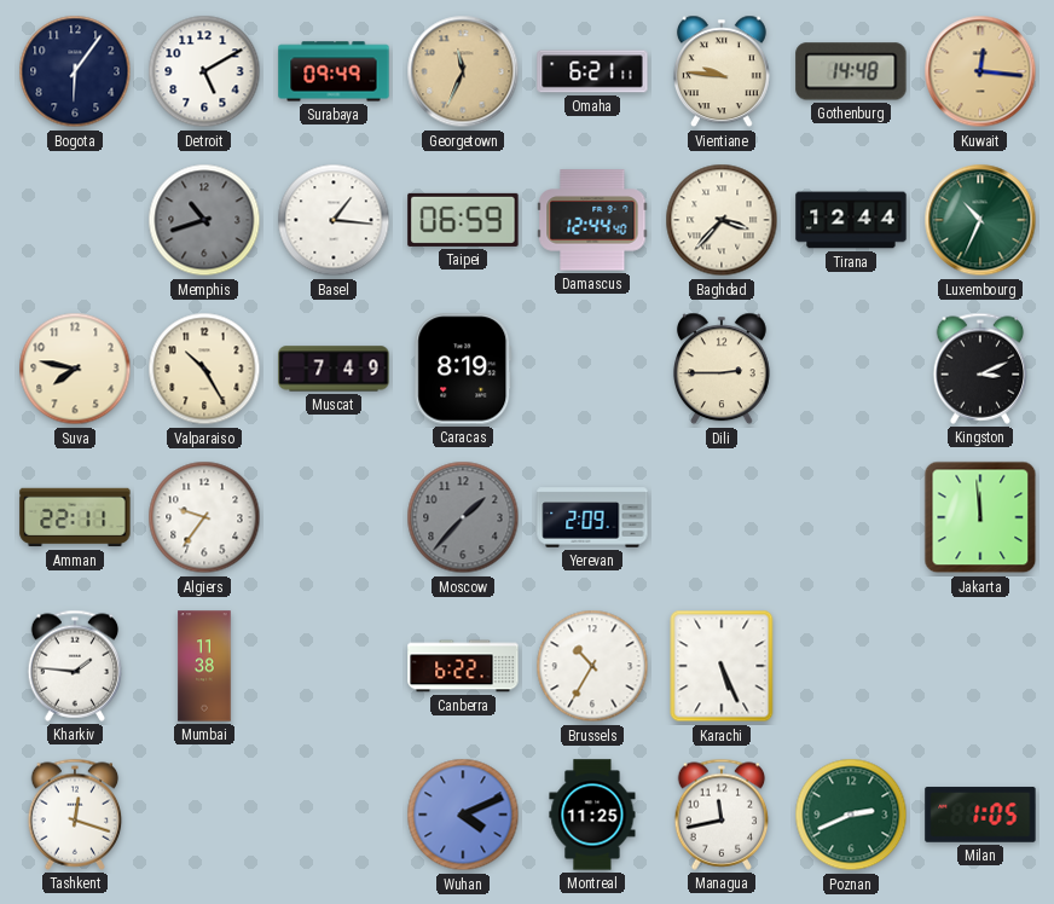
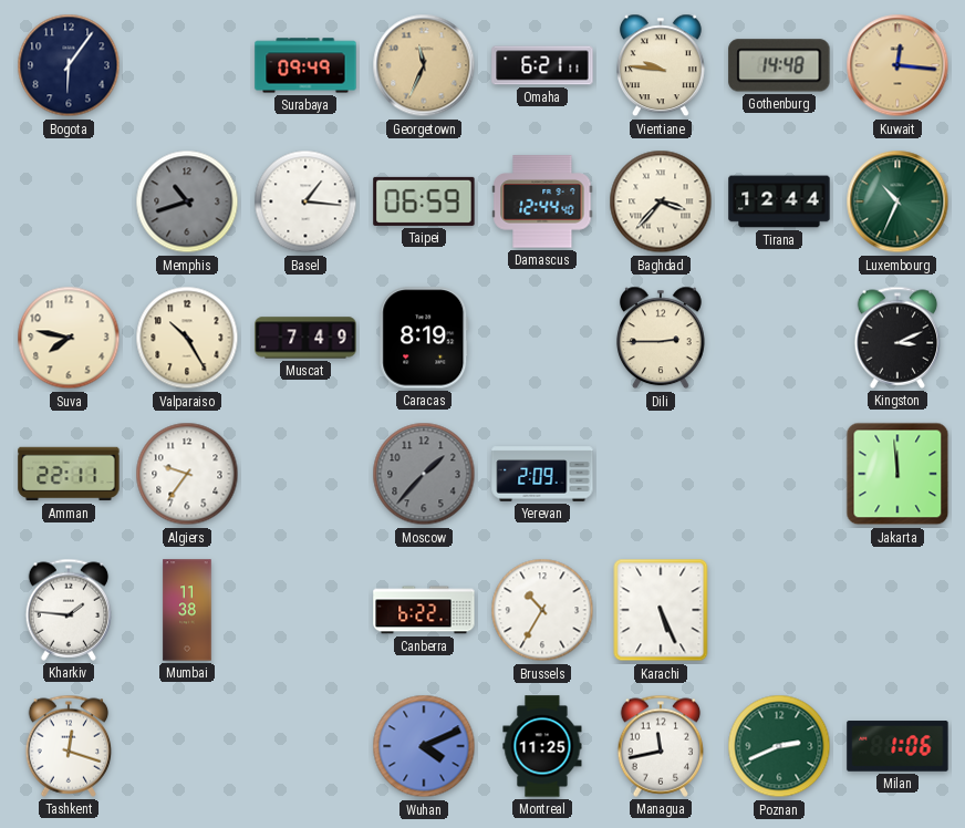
Detroit: 5:10 -> none (204, 71)
Milan: 1:05 -> 1:06 (897, 746)
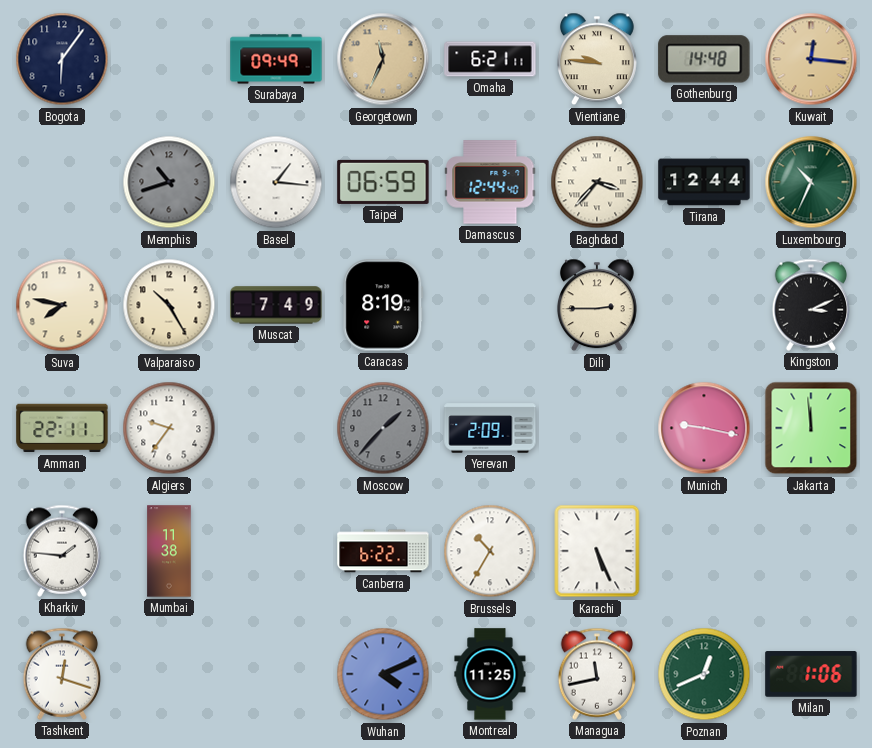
Munich: none -> 9:17 (704, 428)
Poznan: 2:41 -> 12:41 (704, 674)
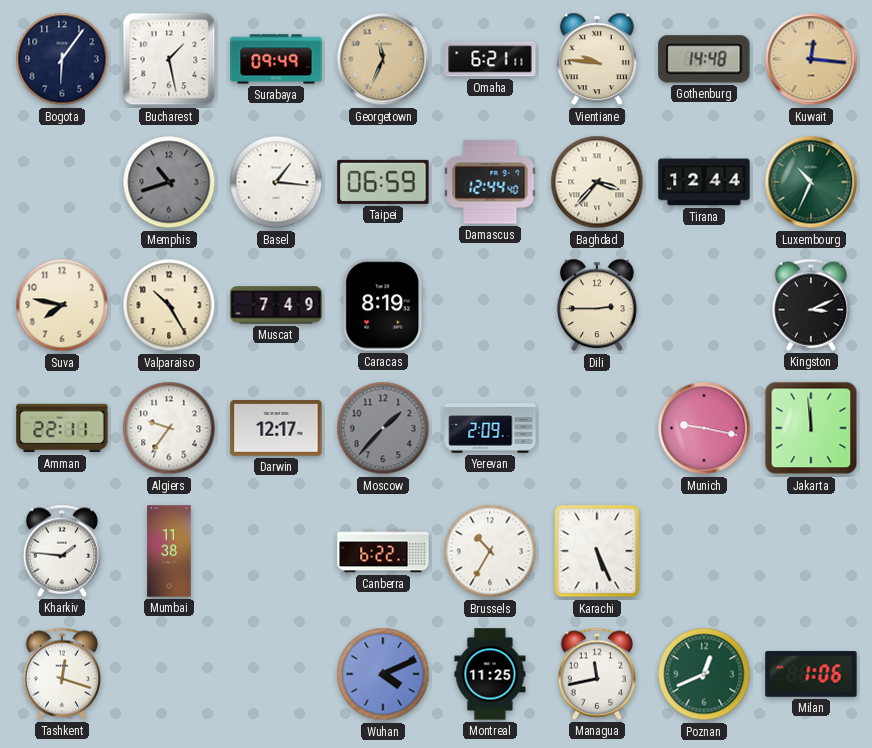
Bucharest: none -> 1:28 (169, 59)
Darwin: none -> 12:17 (276, 428)
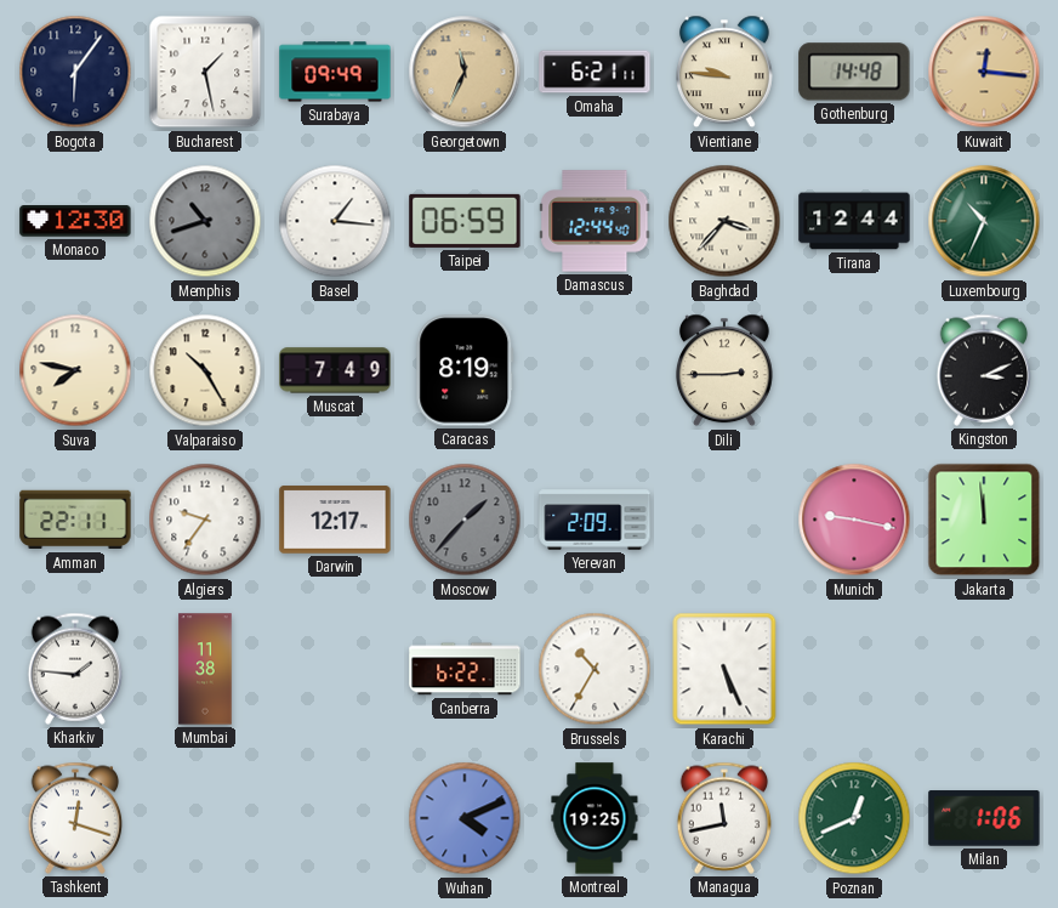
Monaco: none -> 12:30 (75, 221)
Montreal: 11:25 -> 19:25 (595, 818)
